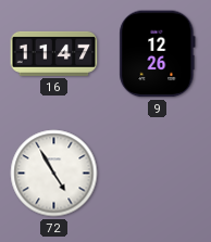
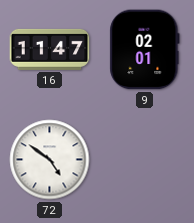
9: 12:26 -> 02:01 (145, 50)
72: 4:55 -> 4:51 (50, 160)
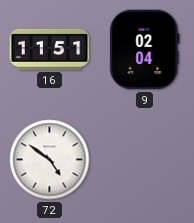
16: 11:47 -> 11:51 (50, 49)
9: 02:01 -> 02:04 (145, 50)
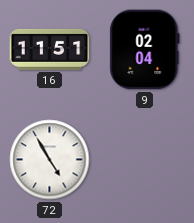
72: 4:51 -> 4:55 (50, 160)
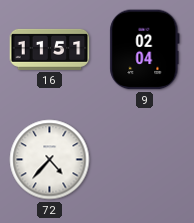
72: 4:55 -> 4:37 (50, 160)
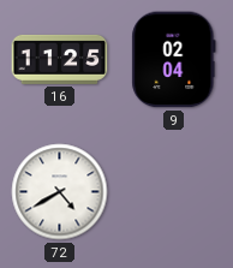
16: 11:51 -> 11:25 (60, 59)
72: 4:37 -> 4:40 (60, 192)
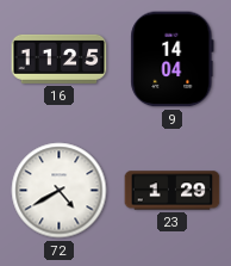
9: 02:04 -> 14:04 (173, 60)
23: none -> 1:29 (173, 191)
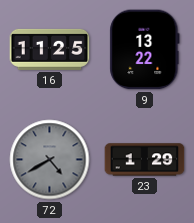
9: 14:04 -> 13:22 (145, 50)
72 dial: white -> grey (50, 160)
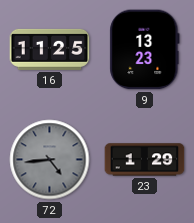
9: 13:22 -> 13:23 (145, 50)
72: 4:40 -> 4:44 (50, 160)
